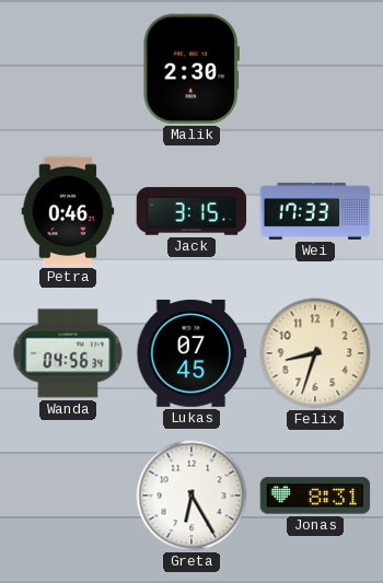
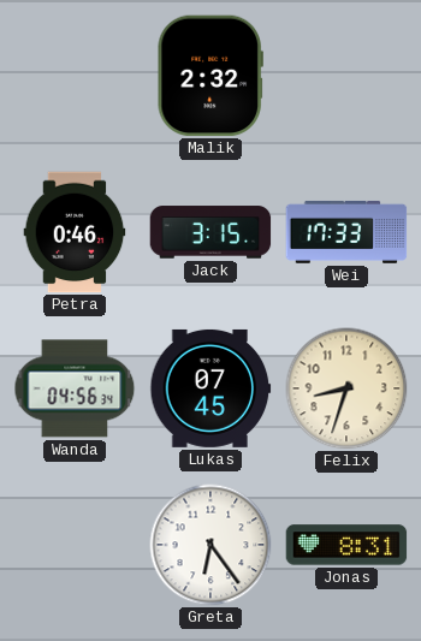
Malik: 2:30 -> 2:32 (210, 76)
Greta: 6:25 -> 6:24 (210, 545)
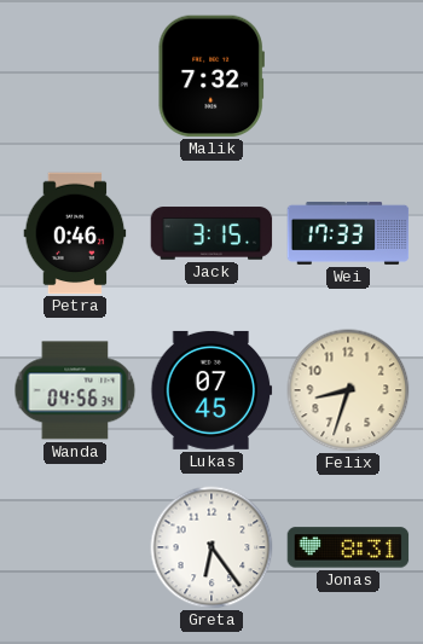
Malik: 2:32 -> 7:32 (211, 76)
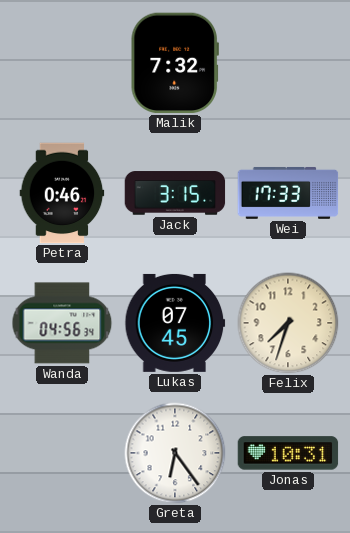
Felix: 8:33 -> 7:33 (288, 323)
Jonas: 8:31 -> 10:31 (288, 453)
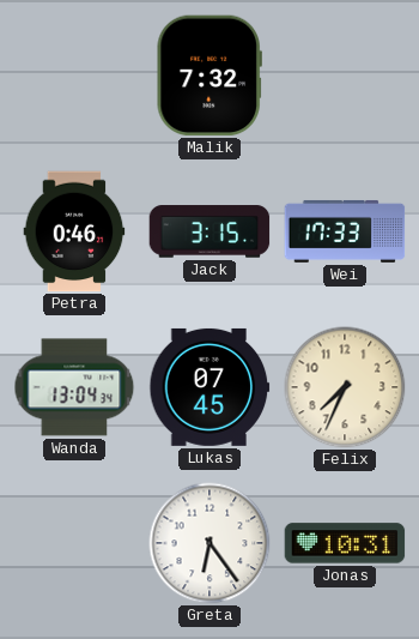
Wanda: 04:56 -> 13:04 (74, 387)
Felix: 7:33 -> 7:34 (345, 387)
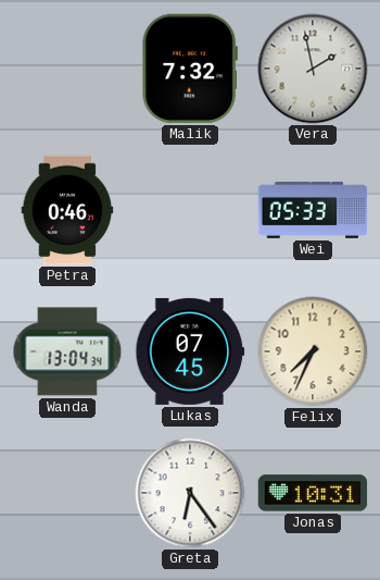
Vera: none -> 1:58 (313, 69)
Jack: 3:15 -> none (209, 231)
Wei: 17:33 -> 05:33 (313, 210)
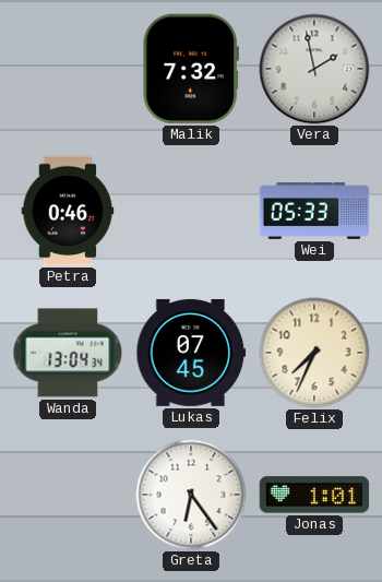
Jonas: 10:31 -> 1:01 (314, 495)
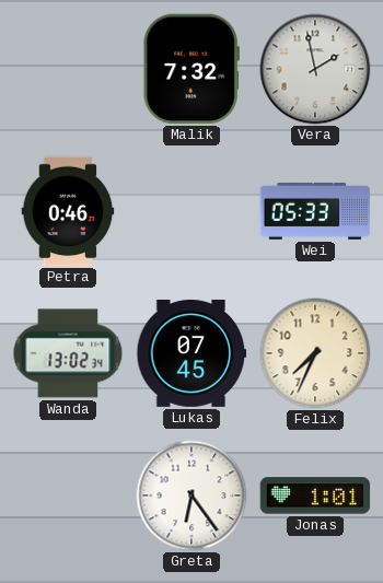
Wanda: 13:04 -> 13:02 (68, 353)
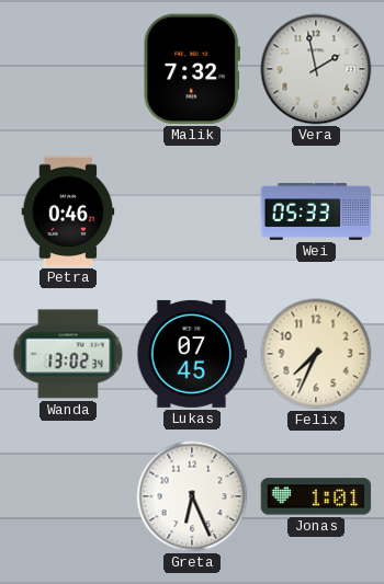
Greta: 6:24 -> 6:26 (192, 496)
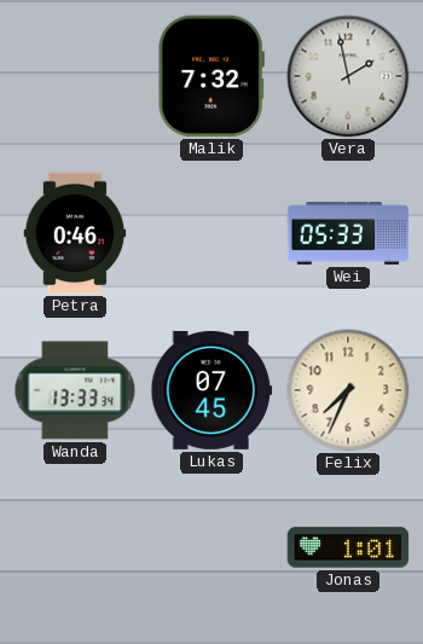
Wanda: 13:02 -> 13:33 (75, 390)
Greta: 6:26 -> none (192, 496)
